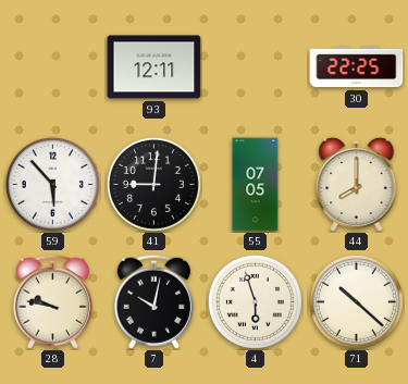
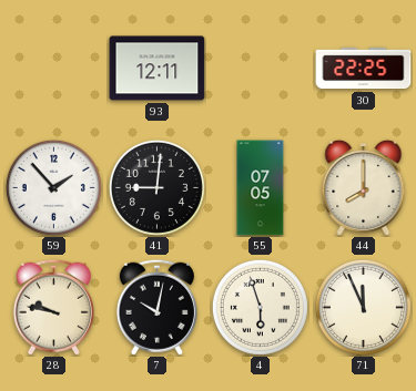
59: 5:53 -> 1:53 (53, 187)
71: 10:22 -> 11:56 (363, 307)
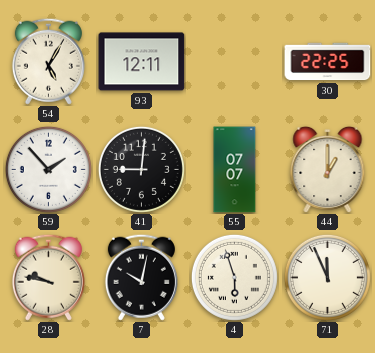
54: none -> 5:05 (48, 61)
55: 07:05 -> 07:07 (235, 170)
44: 8:00 -> 1:00 (328, 169)
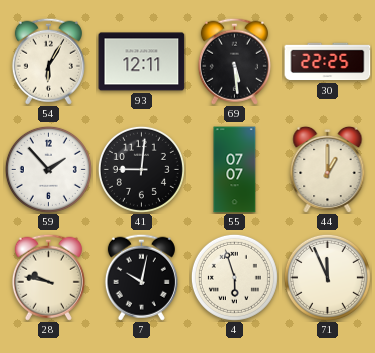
54: 5:05 -> 6:05 (48, 61)
69: none -> 5:29 (234, 61)
